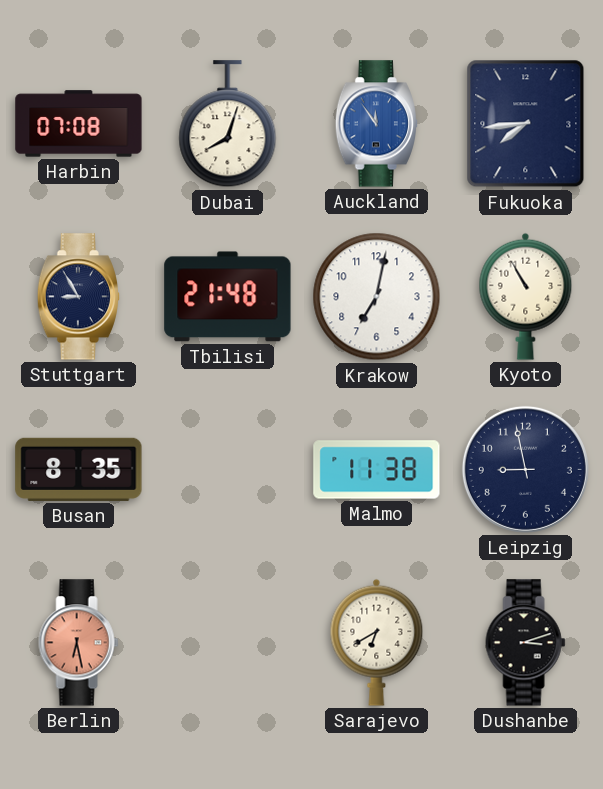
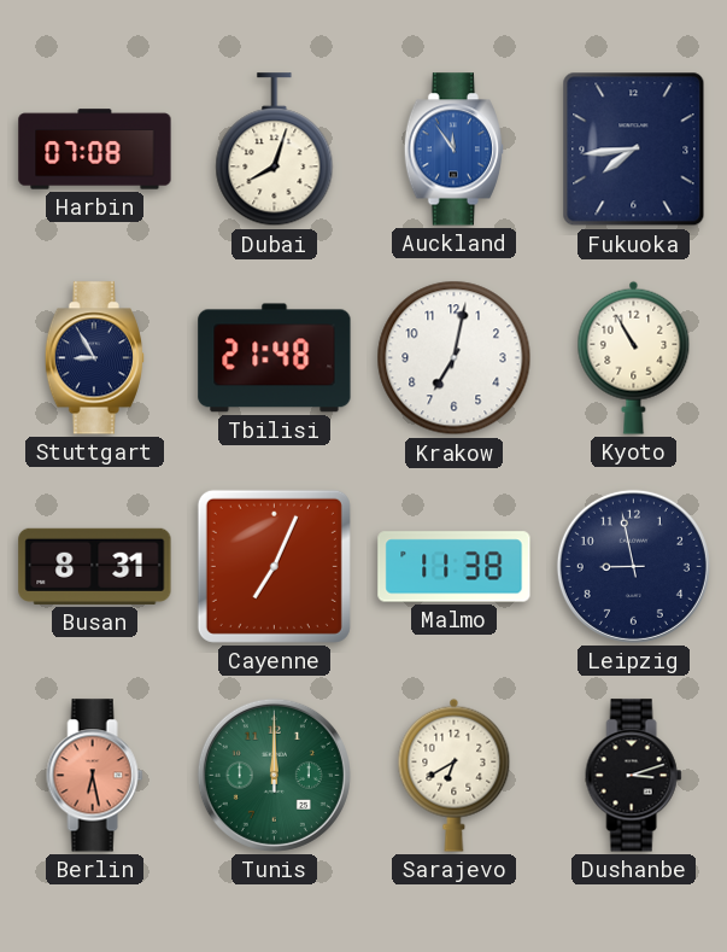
Busan: 8:35 -> 8:31 (95, 566)
Cayenne: none -> 7:04 (274, 566)
Tunis: none -> 12:00 (274, 775)
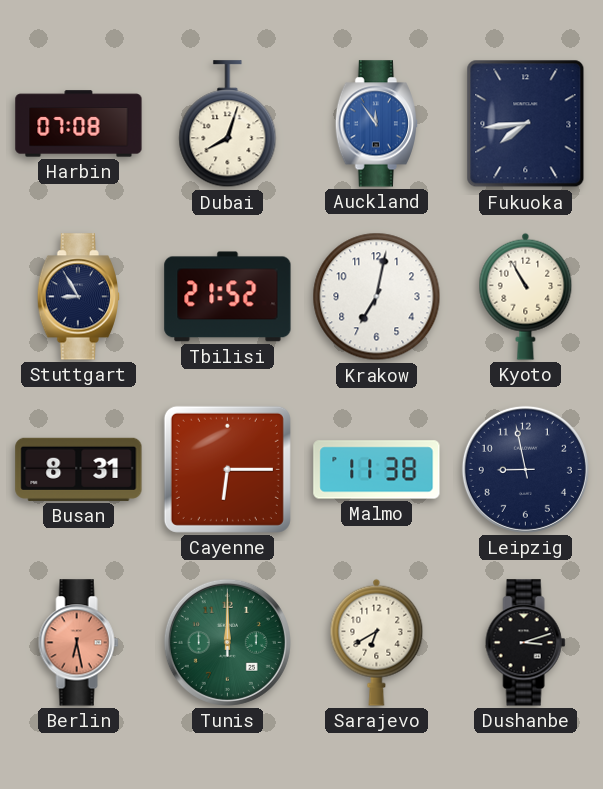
Tbilisi: 21:48 -> 21:52 (228, 297)
Cayenne: 7:04 -> 6:15 (227, 469)
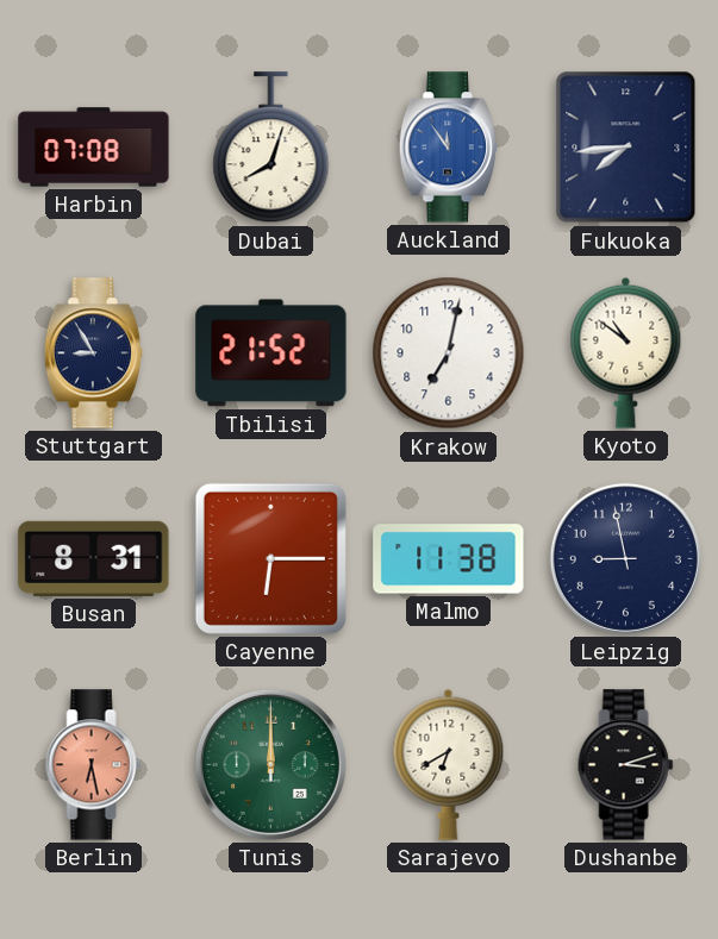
Kyoto: 10:55 -> 10:51 (626, 352)
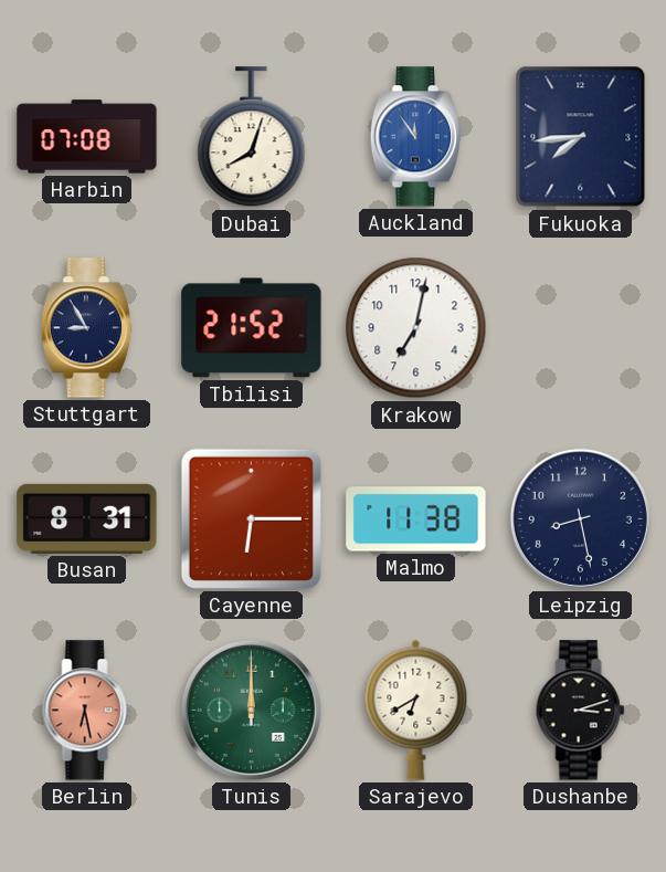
Kyoto: 10:51 -> none (626, 352)
Leipzig: 8:58 -> 8:28 (580, 518)
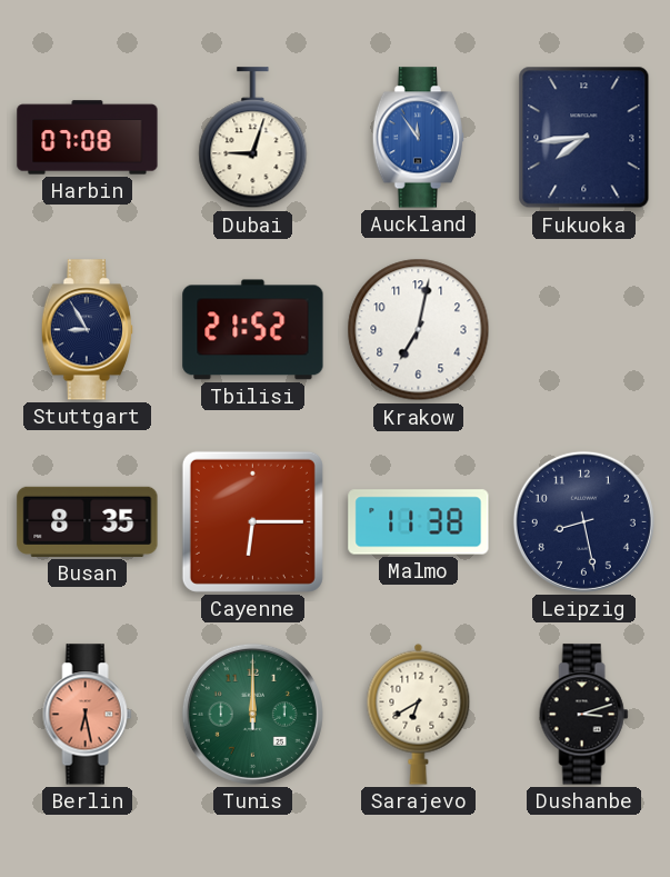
Dubai: 8:03 -> 9:03 (253, 138)
Busan: 8:31 -> 8:35 (88, 521)
